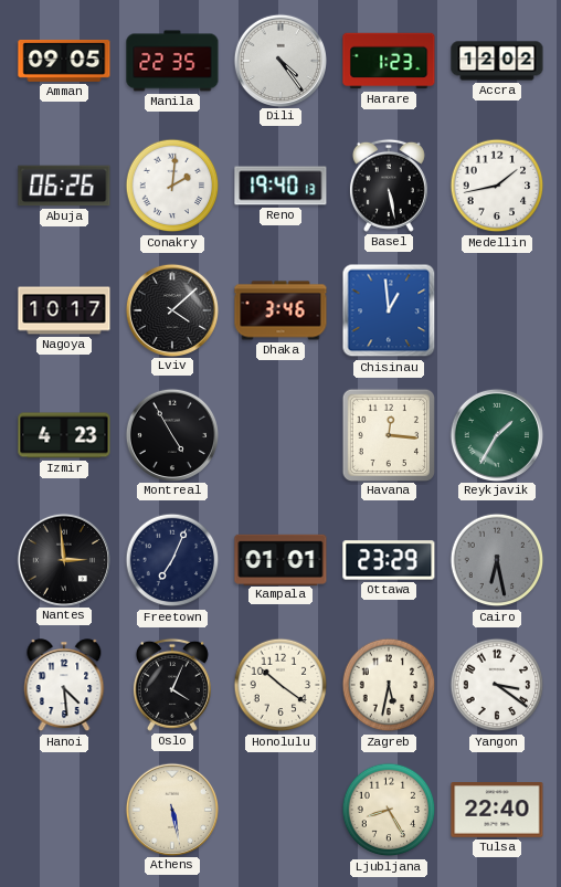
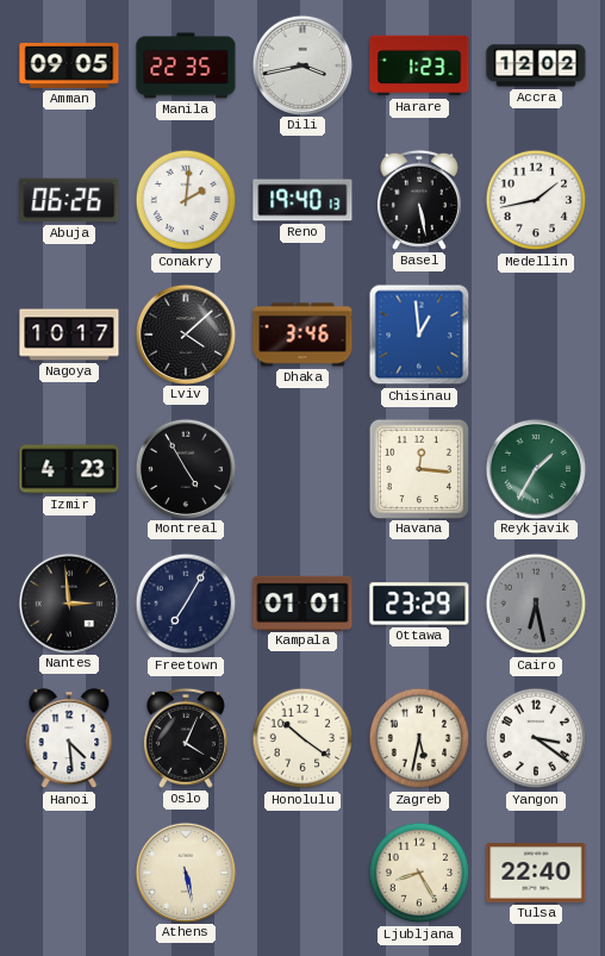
Dili: 4:24 -> 3:43 (301, 64)
Freetown: 7:04 -> 7:05 (186, 604)
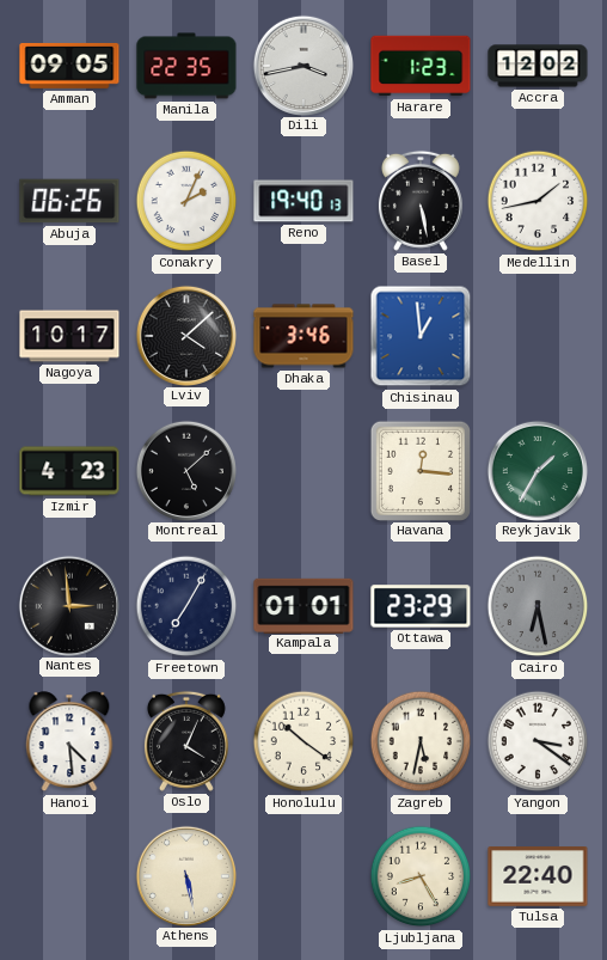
Conakry: 2:01 -> 2:04 (186, 201)
Montreal: 4:55 -> 5:08 (185, 470)
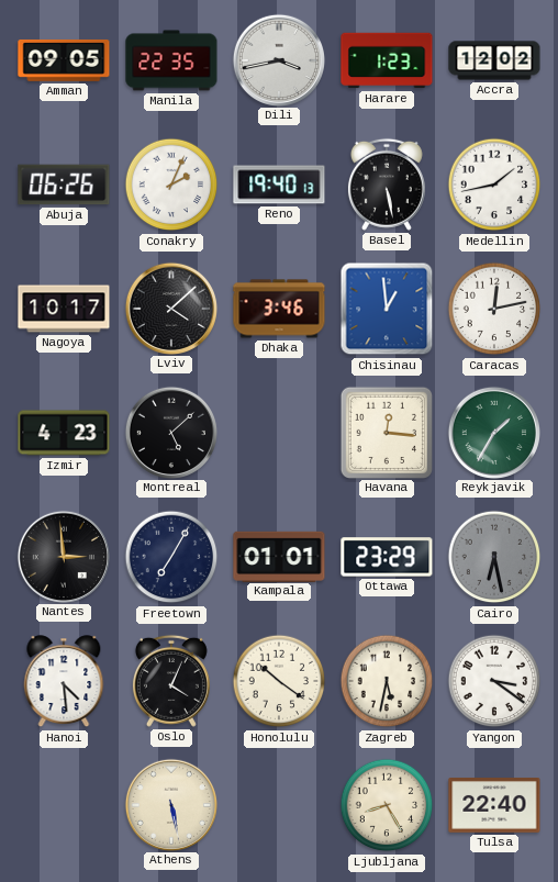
Caracas: none -> 12:13 (494, 309)
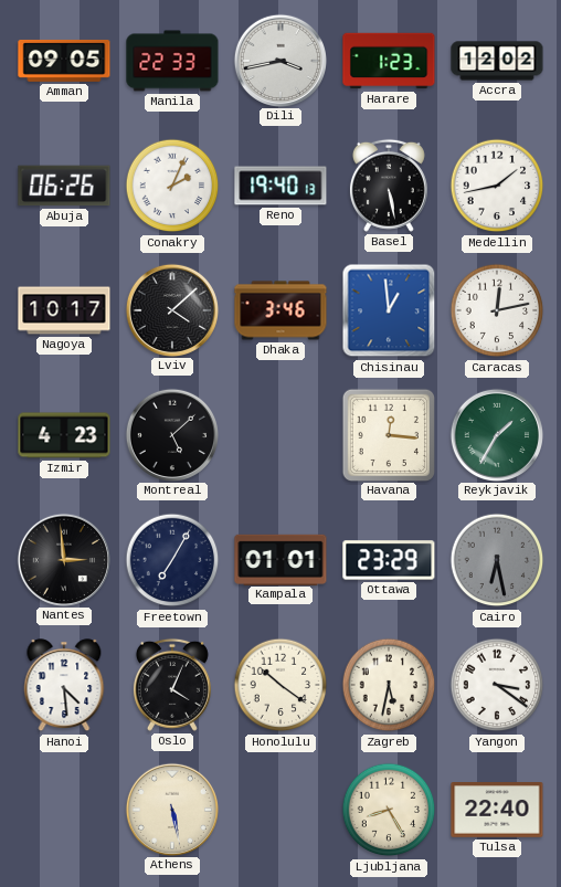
Manila: 22:35 -> 22:33 (172, 61)
